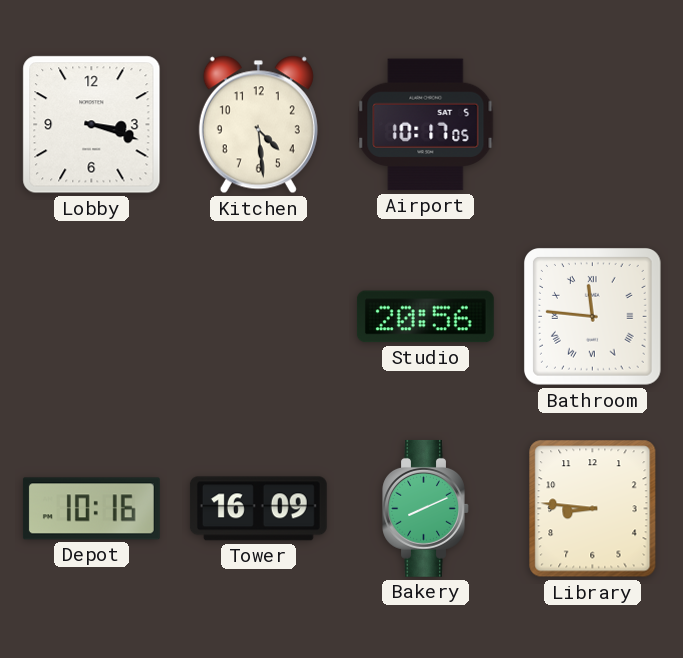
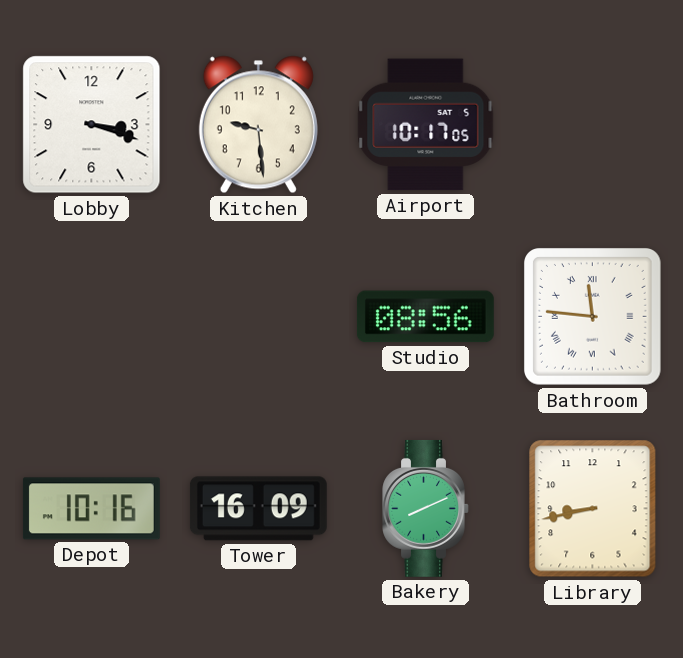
Kitchen: 4:29 -> 9:29 (258, 125)
Studio: 20:56 -> 08:56 (425, 317)
Library: 8:46 -> 8:43 (593, 509)
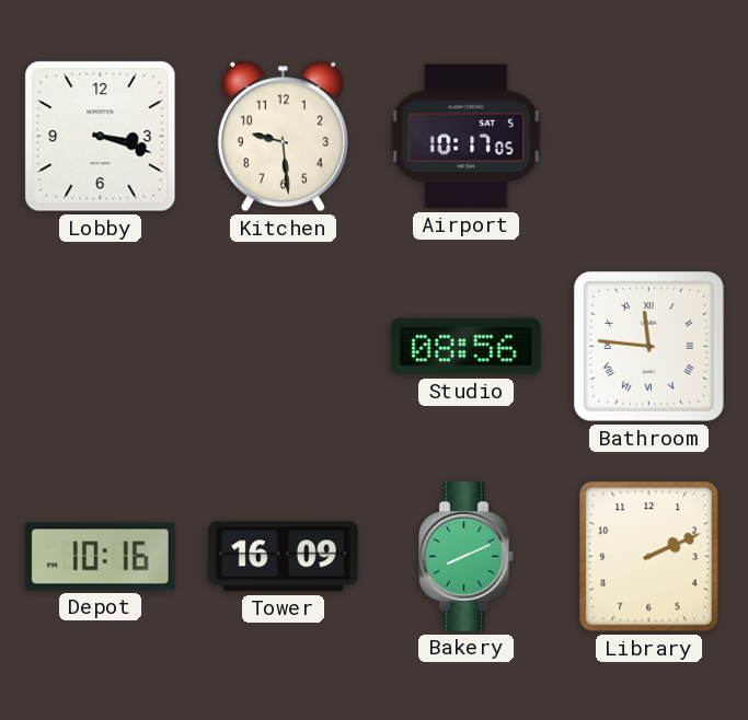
Library: 8:43 -> 2:11 (649, 557)
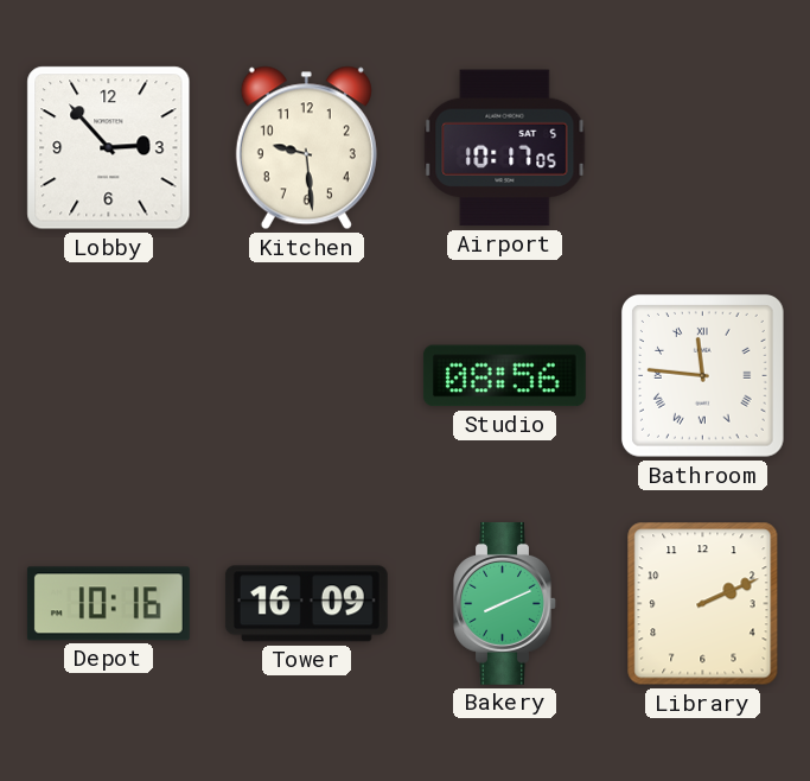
Lobby: 3:18 -> 2:53 (109, 148)
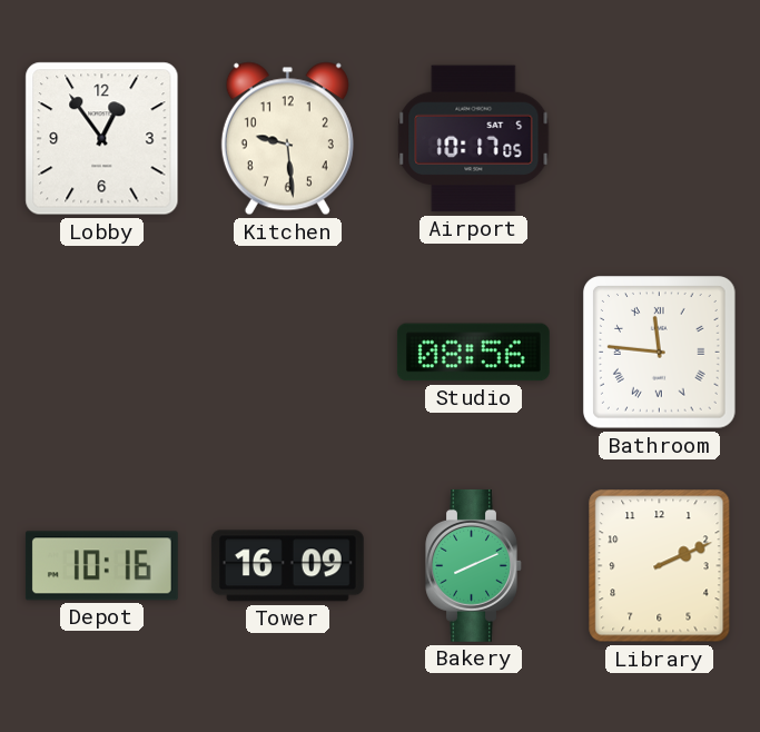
Lobby: 2:53 -> 12:54 (102, 139)
